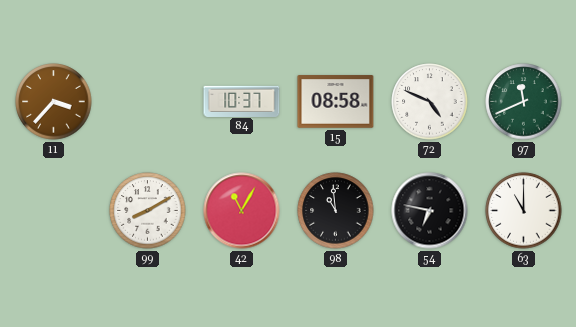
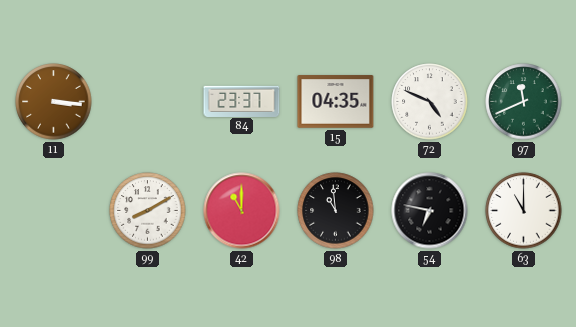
11: 3:37 -> 3:16 (54, 102)
84: 10:37 -> 23:37 (242, 101)
15: 08:58 -> 04:35 (336, 102)
42: 11:05 -> 11:00 (242, 211)
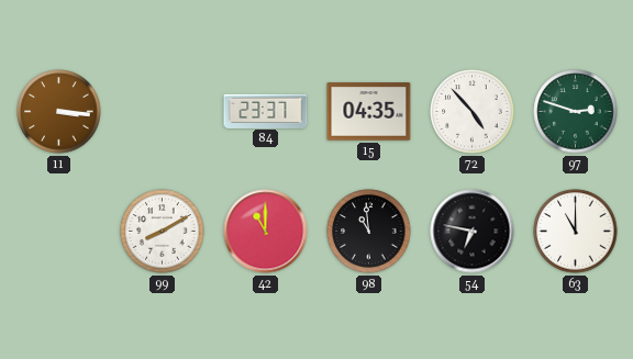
72: 4:49 -> 4:53 (473, 112)
97: 11:41 -> 2:48 (576, 112)
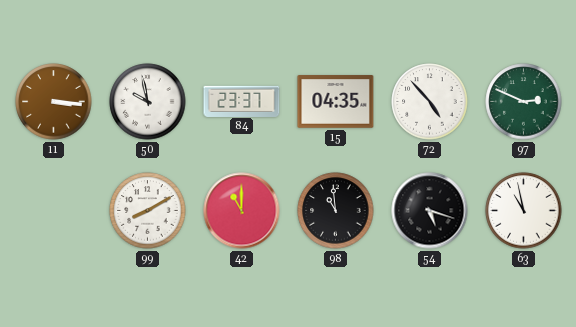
50: none -> 9:58 (148, 102)
97: 2:48 -> 2:49 (524, 102)
54: 6:47 -> 5:18 (430, 211)
63: 11:00 -> 10:58 (524, 211)
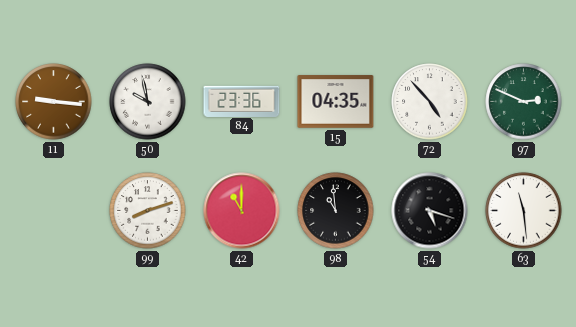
11: 3:16 -> 9:16 (54, 102)
84: 23:37 -> 23:36 (242, 101)
99: 8:10 -> 8:12 (148, 211)
63: 10:58 -> 11:29 (524, 211)
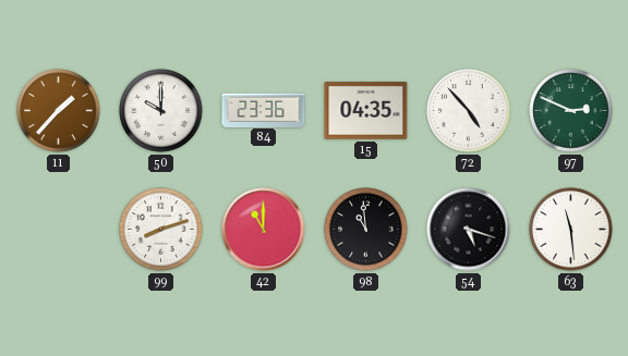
11: 9:16 -> 1:37 (59, 111)
50: 9:58 -> 10:00 (161, 111)
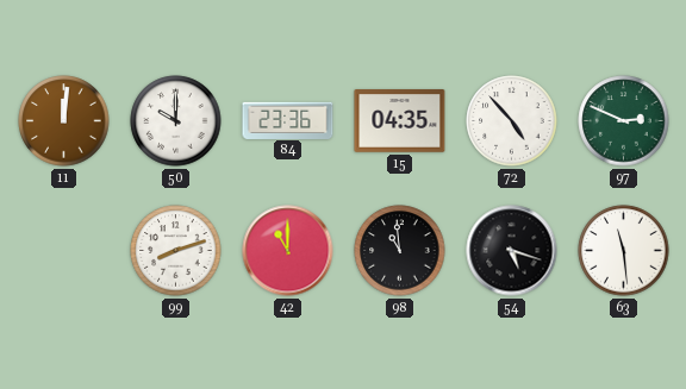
11: 1:37 -> 12:01 (64, 121)
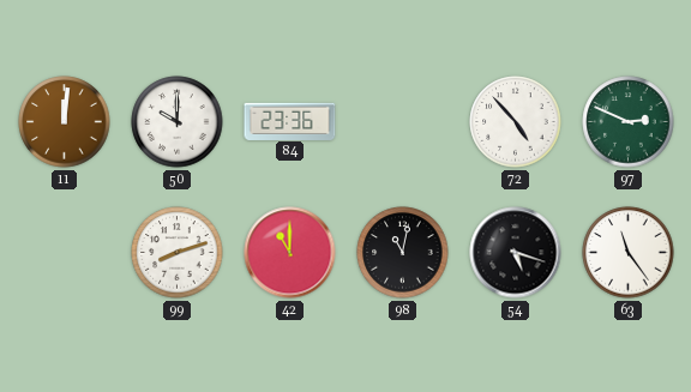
15: 04:35 -> none (400, 121)
98: 10:59 -> 11:02 (403, 253)
63: 11:29 -> 11:24 (629, 253)
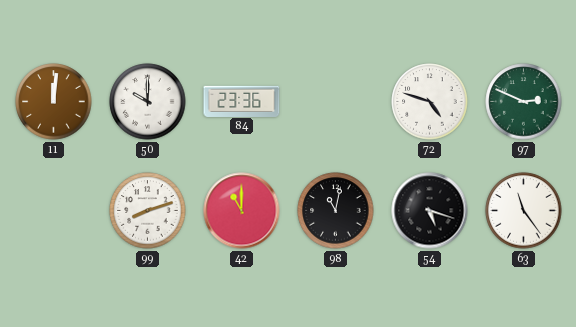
72: 4:53 -> 4:48 (430, 102)
